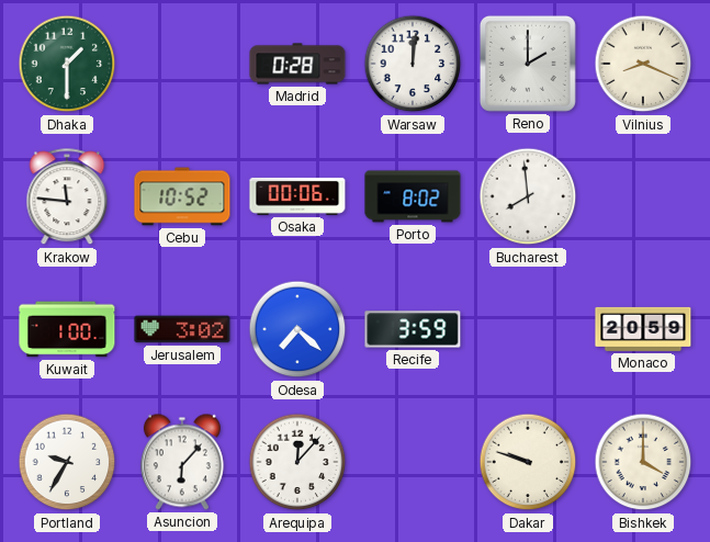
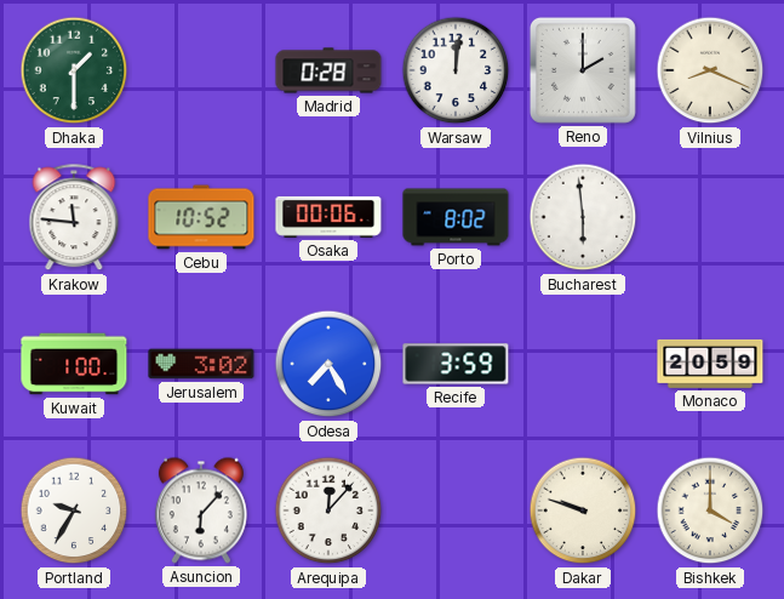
Bucharest: 7:59 -> 5:59 (583, 217)
Odesa: 7:22 -> 7:25 (328, 364)
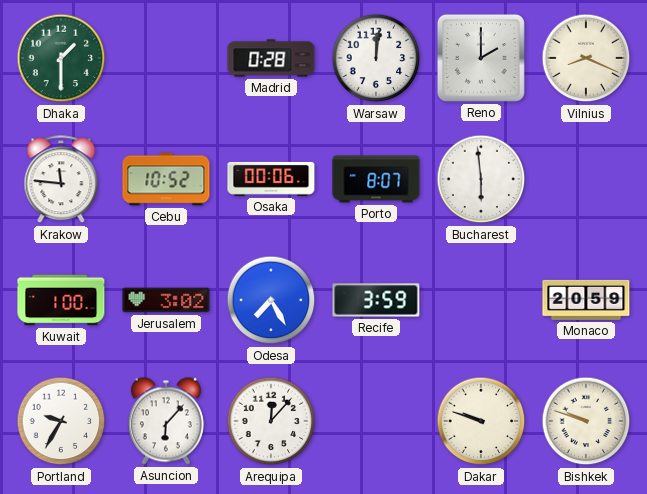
Porto: 8:02 -> 8:07 (376, 179)
Bishkek: 4:00 -> 9:48 (586, 421)
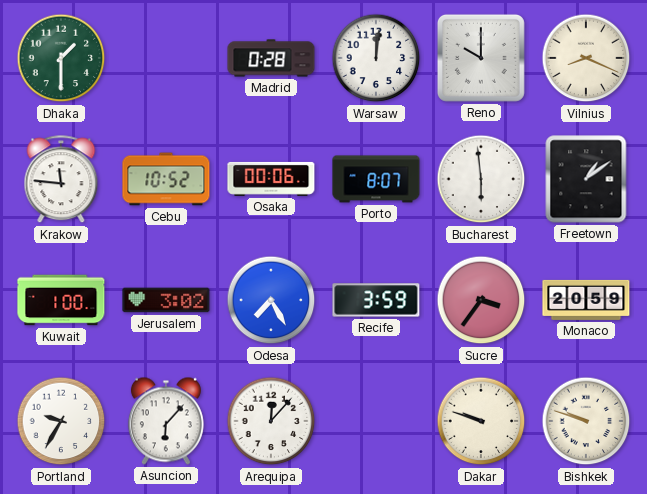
Reno: 2:00 -> 10:00 (481, 58)
Freetown: none -> 1:09 (586, 179)
Sucre: none -> 3:36 (481, 300)
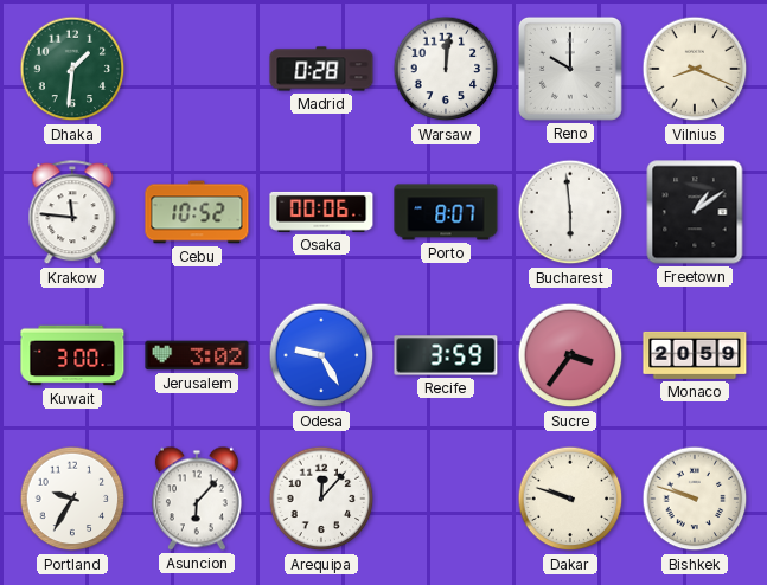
Dhaka: 1:30 -> 1:31 (72, 69)
Kuwait: 1:00 -> 3:00 (72, 355)
Odesa: 7:25 -> 9:25 (321, 355)
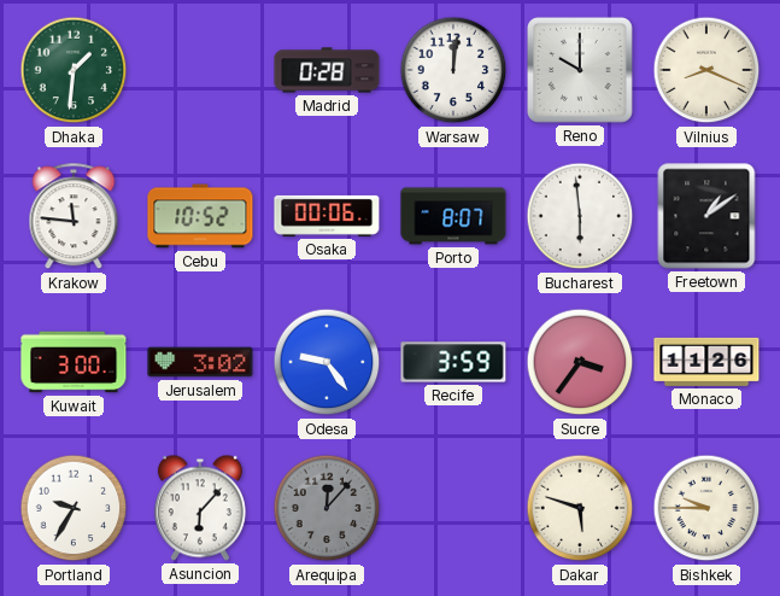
Odesa: 9:25 -> 9:24 (327, 362)
Monaco: 20:59 -> 11:26 (706, 362)
Arequipa dial: white -> grey (327, 508)
Dakar: 9:48 -> 5:48 (580, 508)
Bishkek: 9:48 -> 9:45 (706, 508)
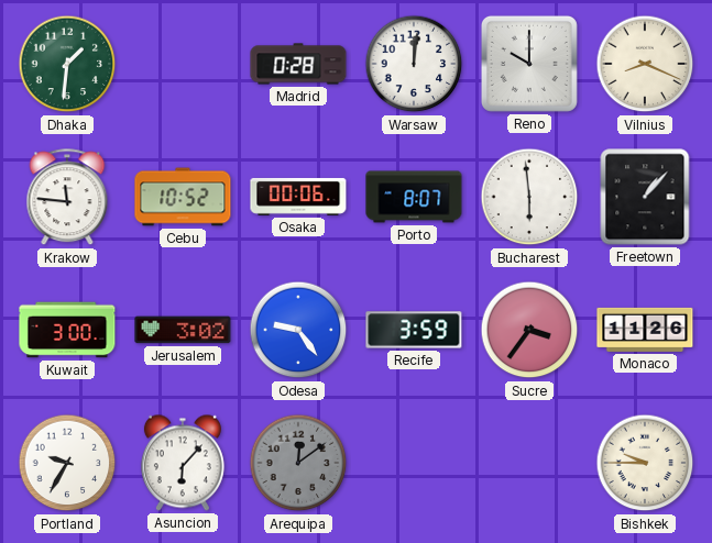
Freetown: 1:09 -> 1:07 (645, 197)
Arequipa: 12:07 -> 12:09 (298, 463)
Dakar: 5:48 -> none (580, 508)
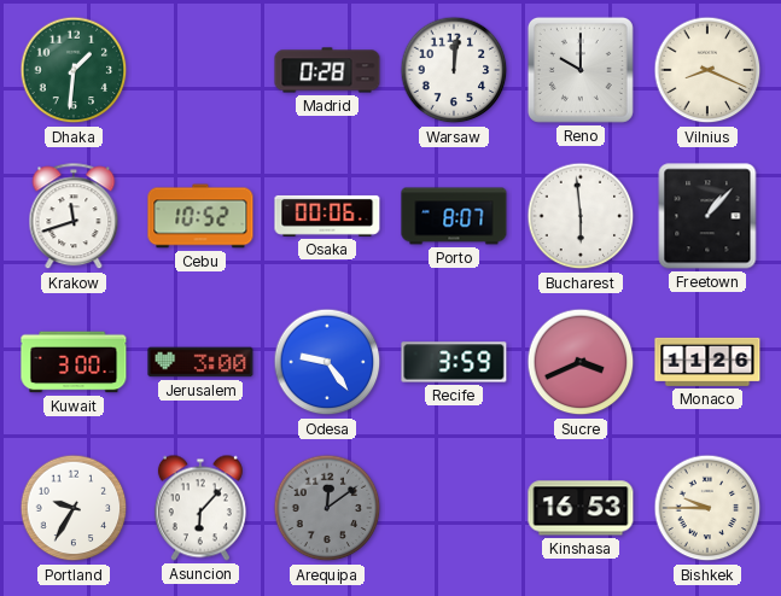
Krakow: 11:46 -> 11:42 (74, 217)
Jerusalem: 3:02 -> 3:00 (200, 362)
Sucre: 3:36 -> 3:41 (581, 362)
Kinshasa: none -> 16:53 (581, 508)
